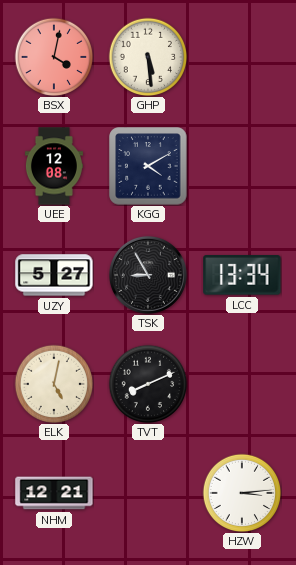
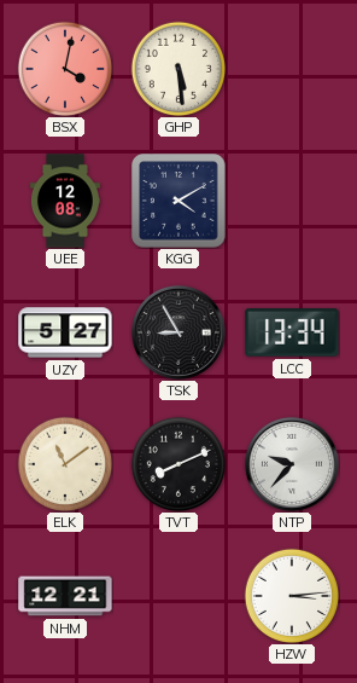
ELK: 5:02 -> 11:09 (65, 464)
NTP: none -> 9:37 (292, 464)
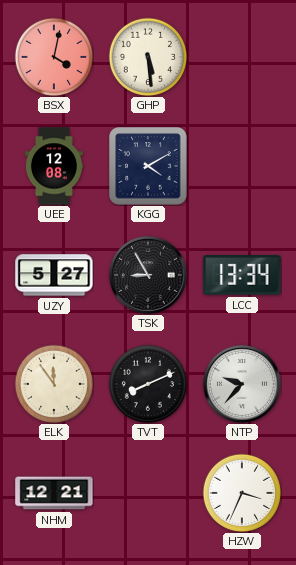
ELK: 11:09 -> 11:54 (54, 384)
HZW: 3:14 -> 3:34 (242, 493)
